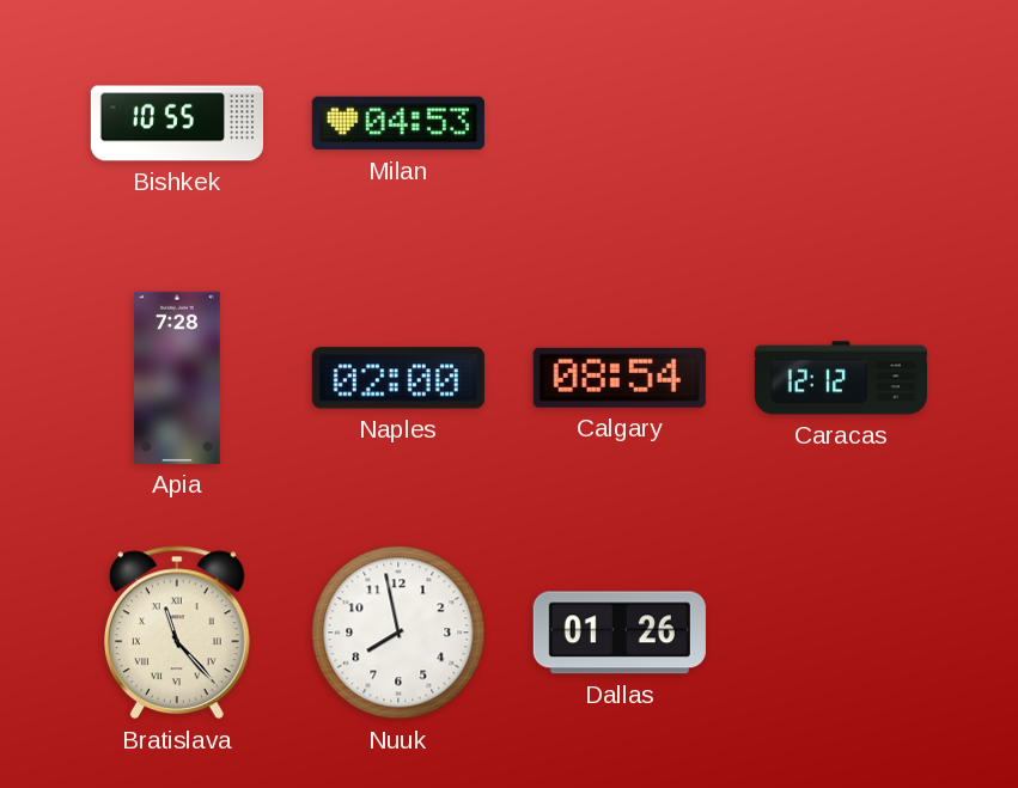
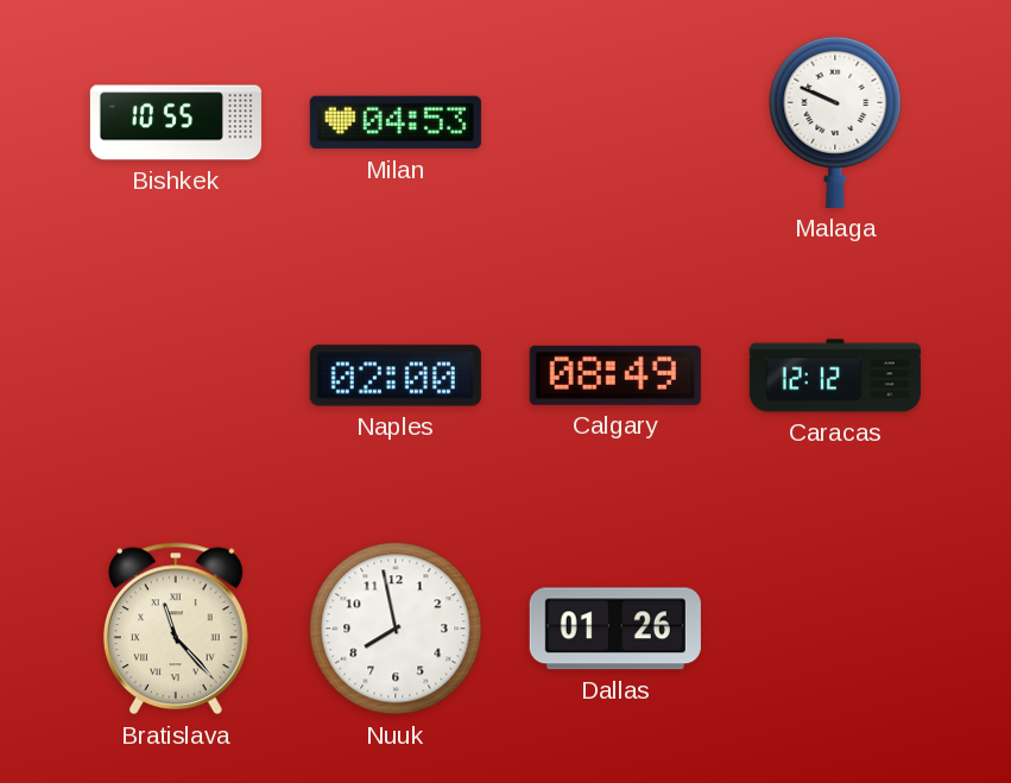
Malaga: none -> 9:49 (835, 121)
Apia: 7:28 -> none (177, 378)
Calgary: 08:54 -> 08:49 (615, 375)
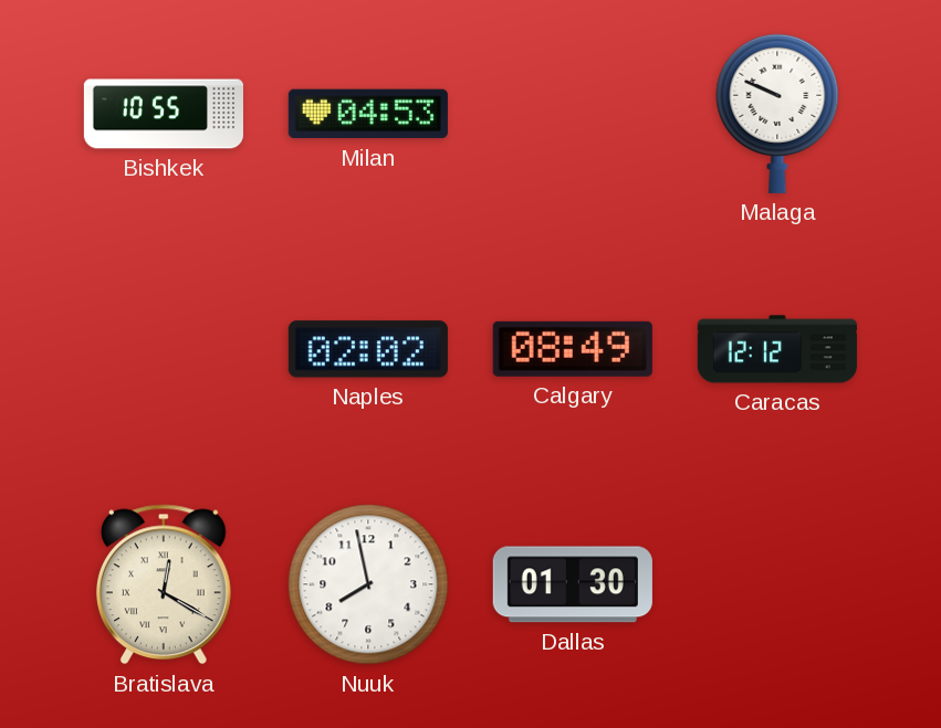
Naples: 02:00 -> 02:02 (368, 349)
Bratislava: 11:23 -> 12:20 (164, 584)
Dallas: 01:26 -> 01:30 (573, 584)
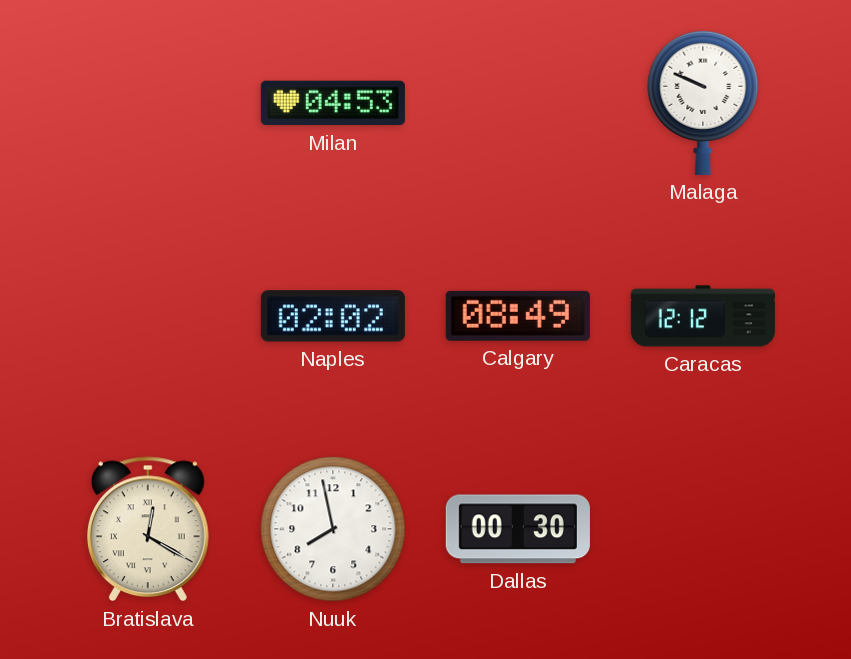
Bishkek: 10:55 -> none (164, 114)
Dallas: 01:30 -> 00:30 (518, 529)
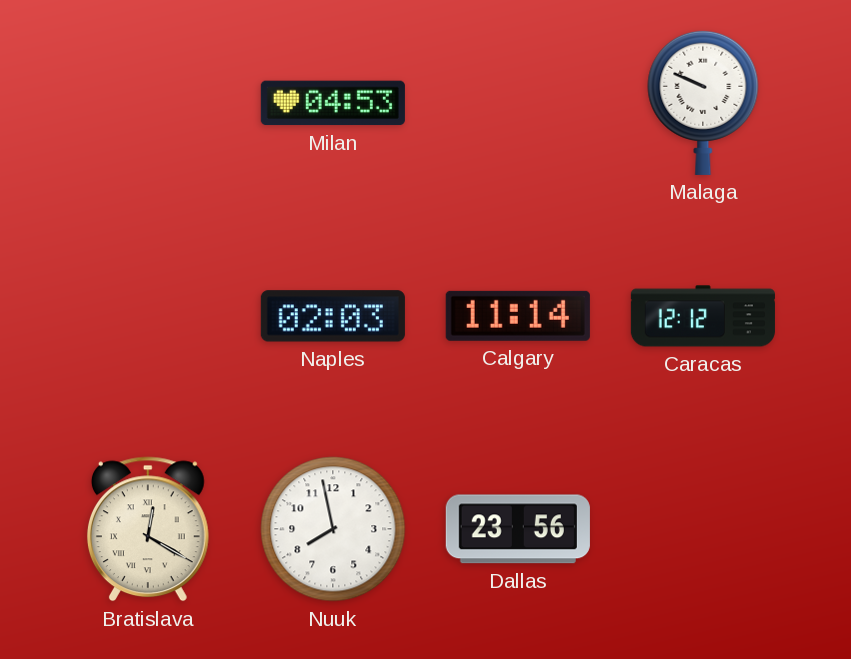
Naples: 02:02 -> 02:03 (333, 316)
Calgary: 08:49 -> 11:14 (518, 316)
Dallas: 00:30 -> 23:56 (518, 529)
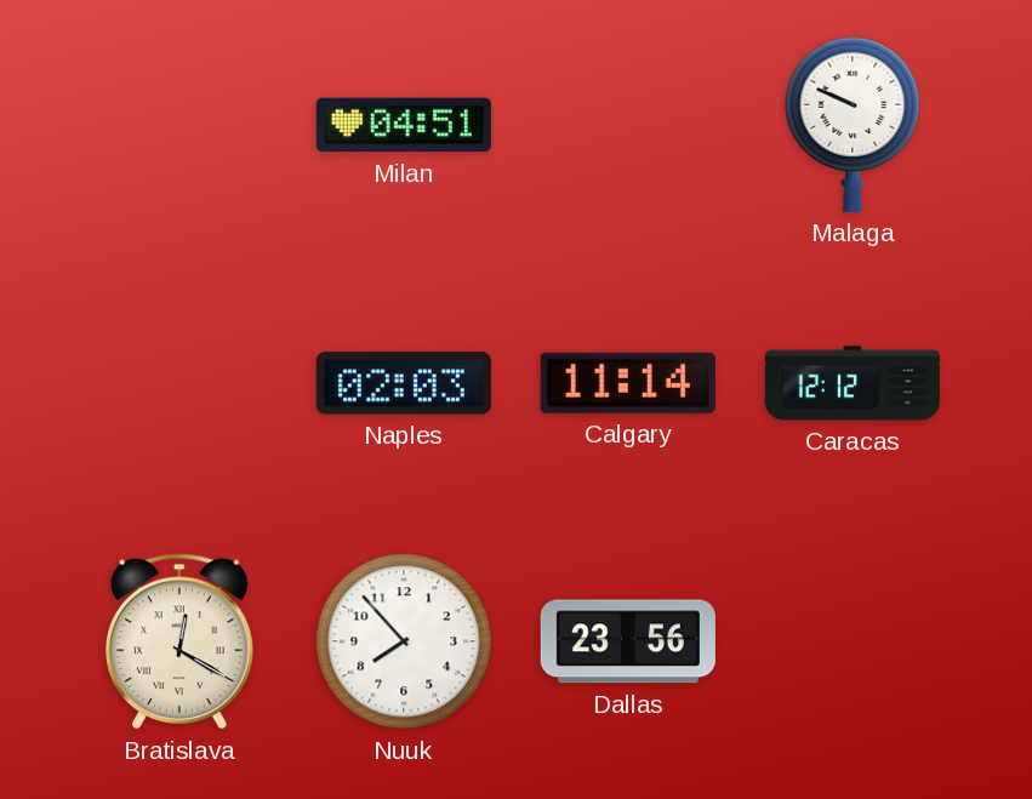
Milan: 04:53 -> 04:51 (404, 125)
Nuuk: 7:58 -> 7:53 (404, 641)
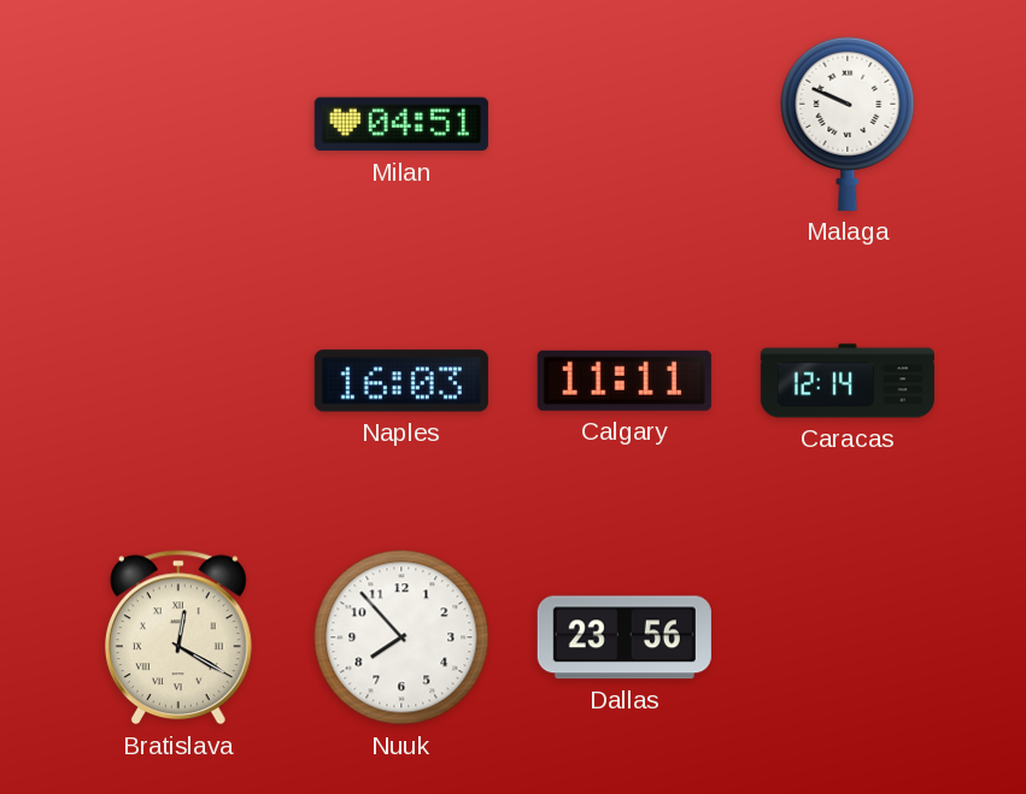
Naples: 02:03 -> 16:03 (401, 381)
Calgary: 11:14 -> 11:11 (625, 381)
Caracas: 12:12 -> 12:14 (848, 381)
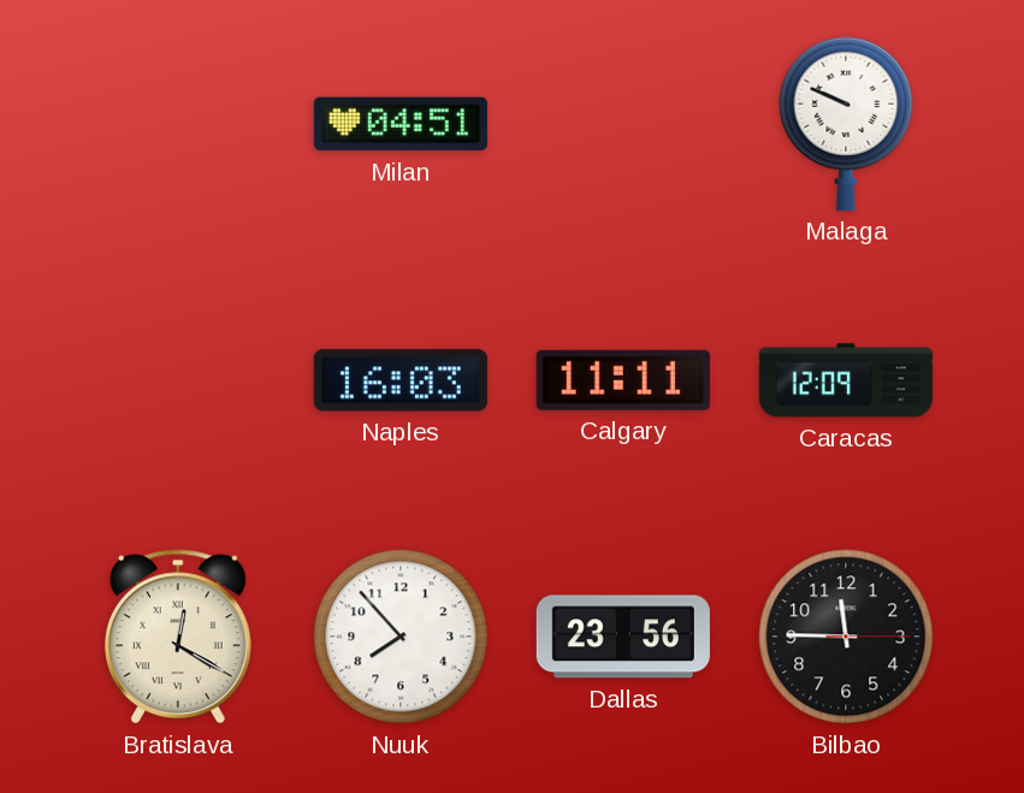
Caracas: 12:14 -> 12:09 (846, 380)
Bilbao: none -> 11:45 (846, 637)
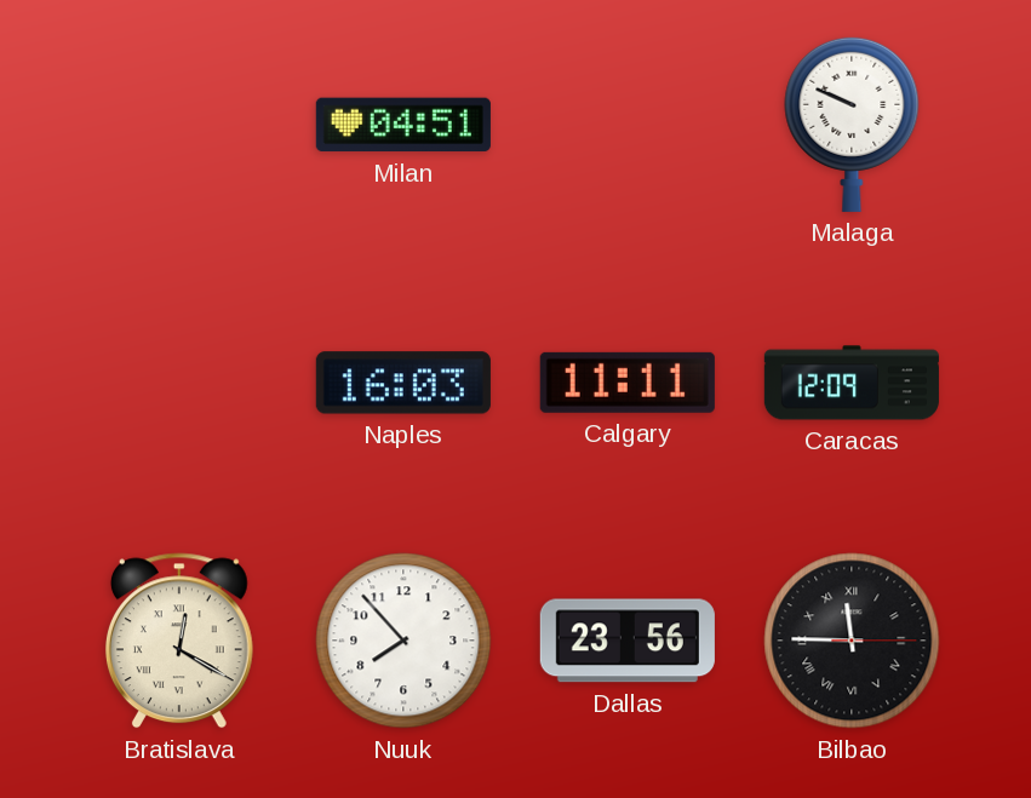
Bilbao numerals: Arabic -> Roman (852, 641)
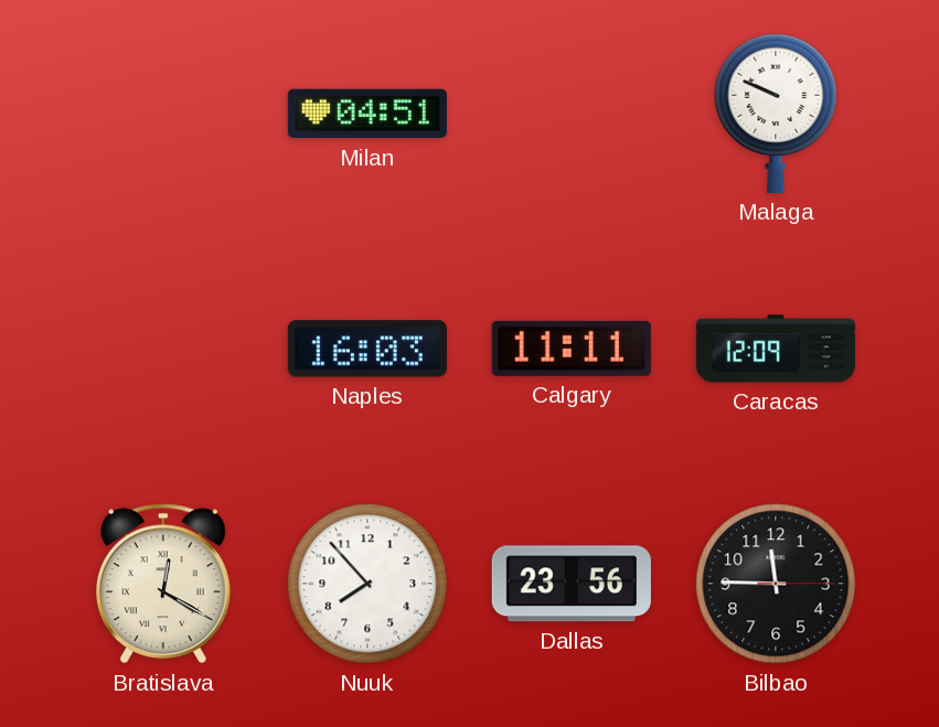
Bilbao numerals: Roman -> Arabic (776, 584)
